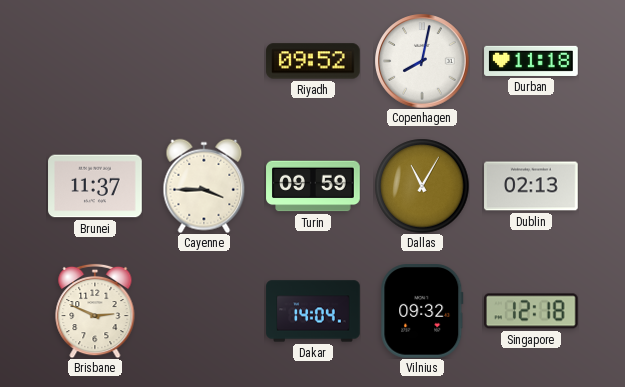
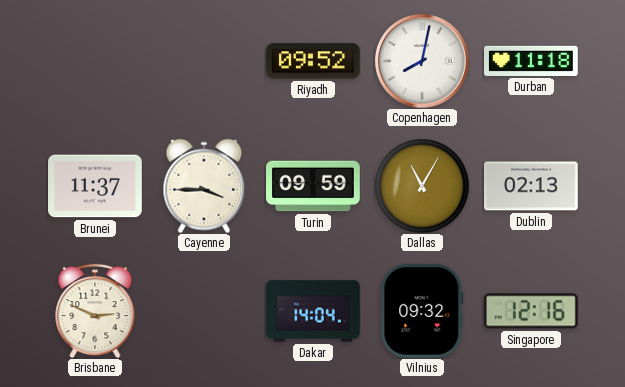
Singapore: 12:18 -> 12:16 (531, 311)
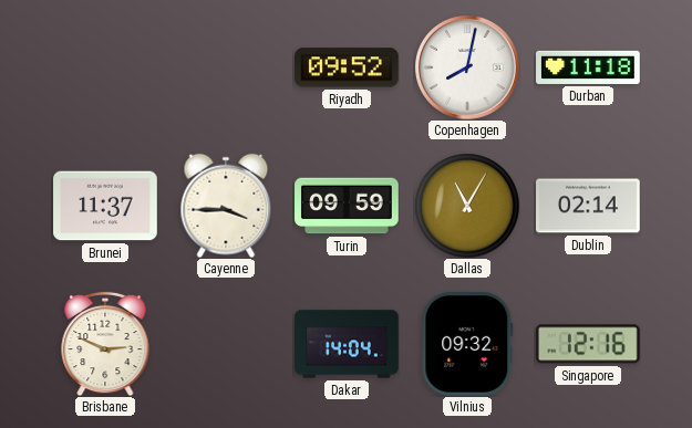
Dublin: 02:13 -> 02:14 (588, 206)
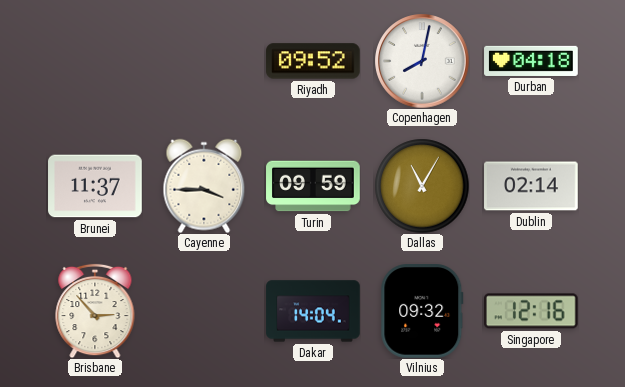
Durban: 11:18 -> 04:18 (531, 61)
Brisbane: 2:49 -> 2:53 (95, 311)
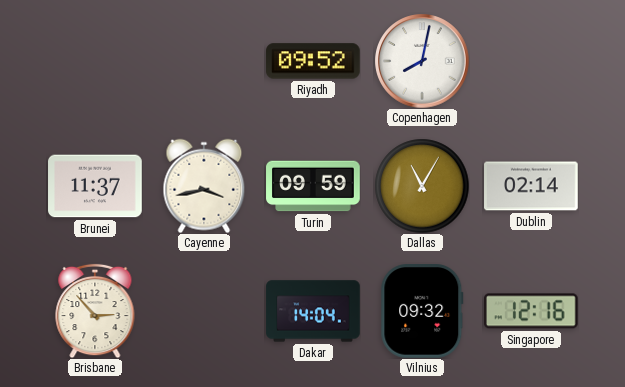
Durban: 04:18 -> none (531, 61)
Cayenne: 3:45 -> 3:43 (204, 186)
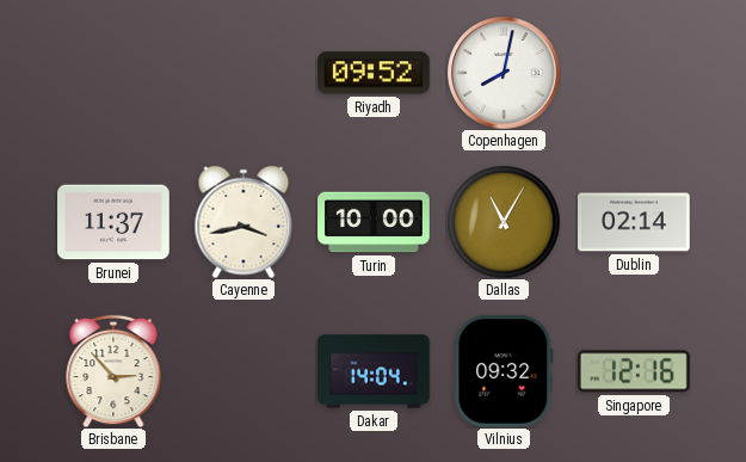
Turin: 09:59 -> 10:00 (374, 222)
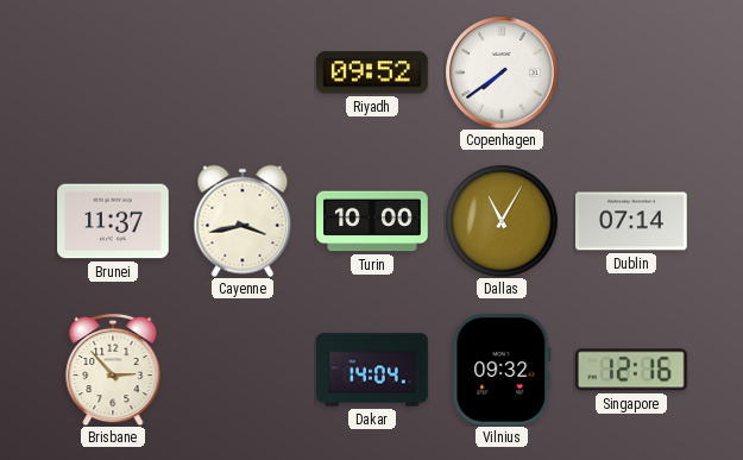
Copenhagen: 8:02 -> 7:39 (502, 73)
Dublin: 02:14 -> 07:14 (631, 221)
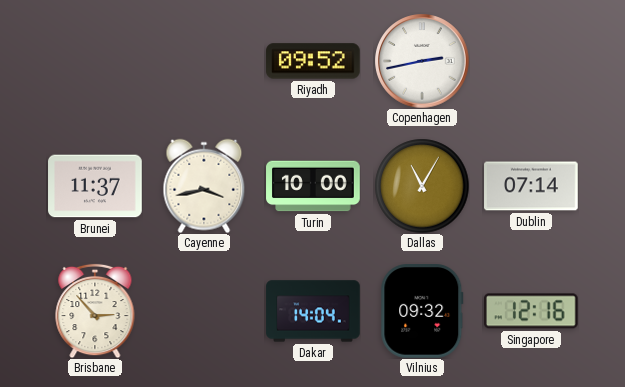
Copenhagen: 7:39 -> 2:43 (422, 61)
